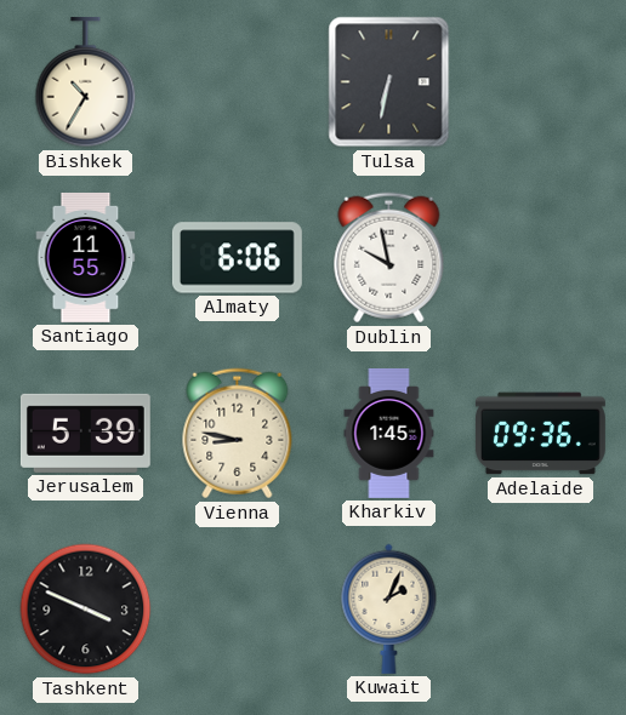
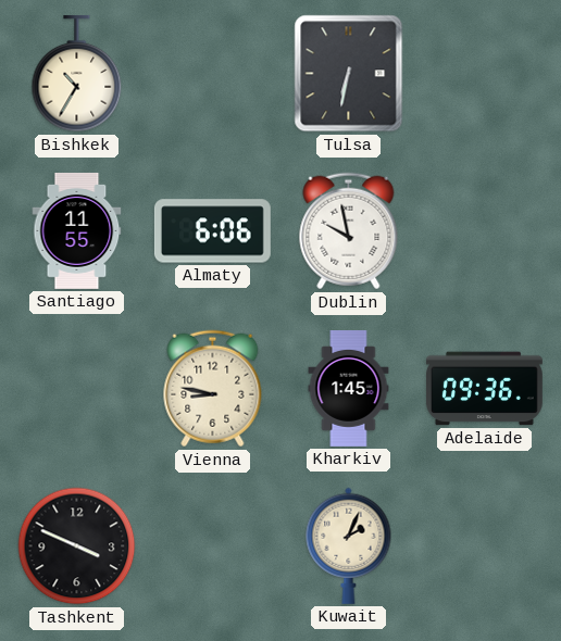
Jerusalem: 5:39 -> none (85, 433)
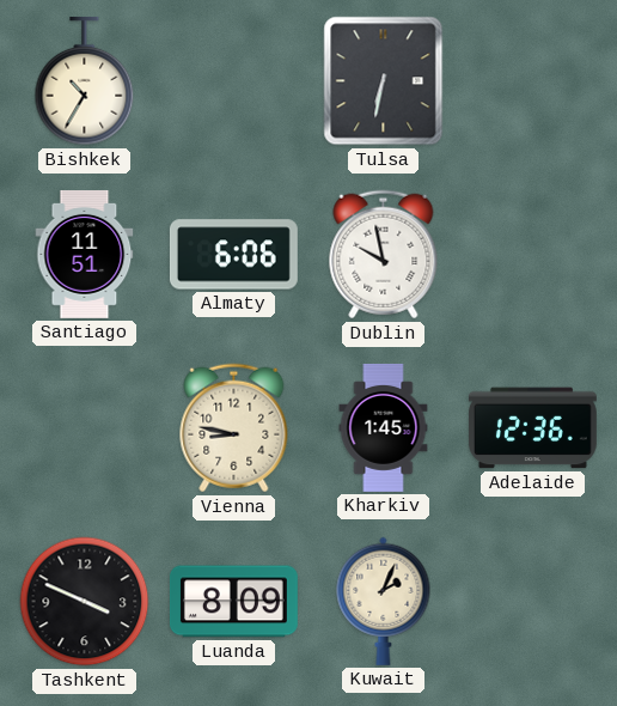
Santiago: 11:55 -> 11:51 (85, 254)
Adelaide: 09:36 -> 12:36 (532, 428)
Luanda: none -> 8:09 (233, 602)
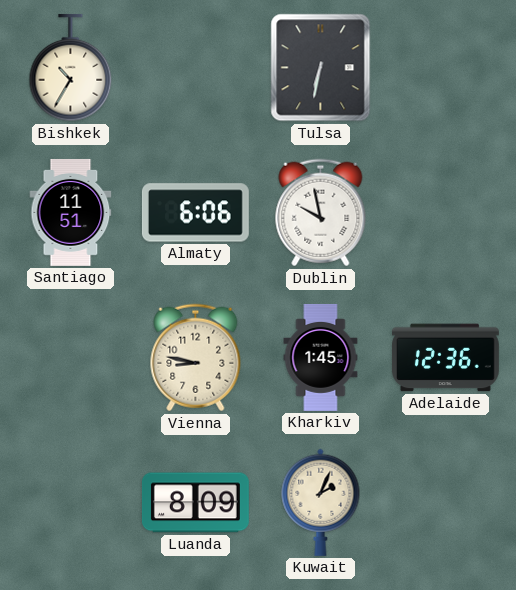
Tashkent: 3:49 -> none (85, 602)
